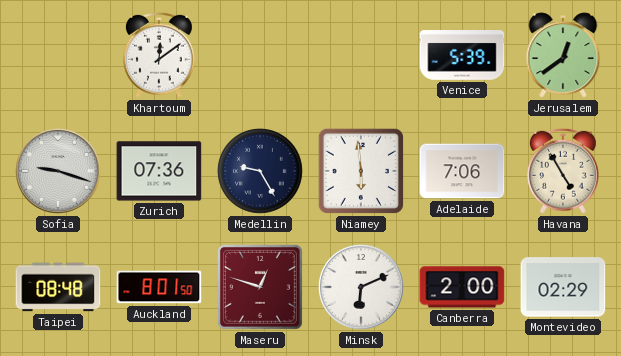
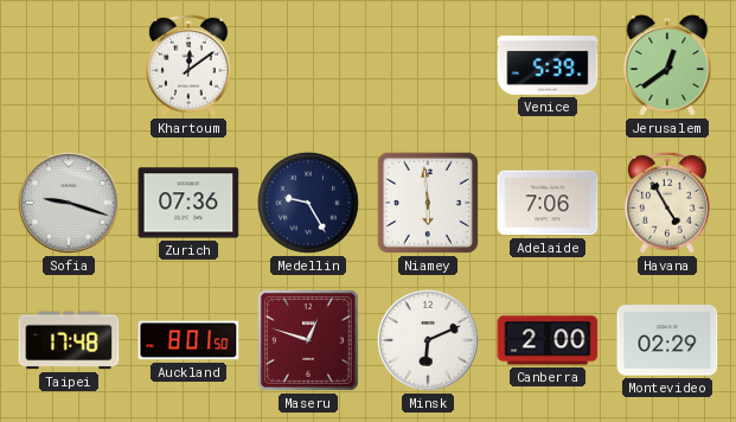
Taipei: 08:48 -> 17:48 (69, 340)
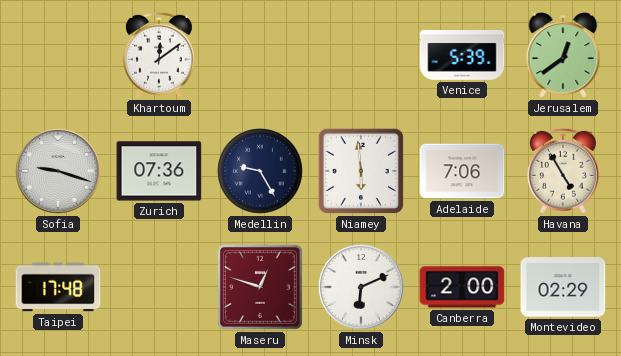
Auckland: 8:01 -> none (188, 340)
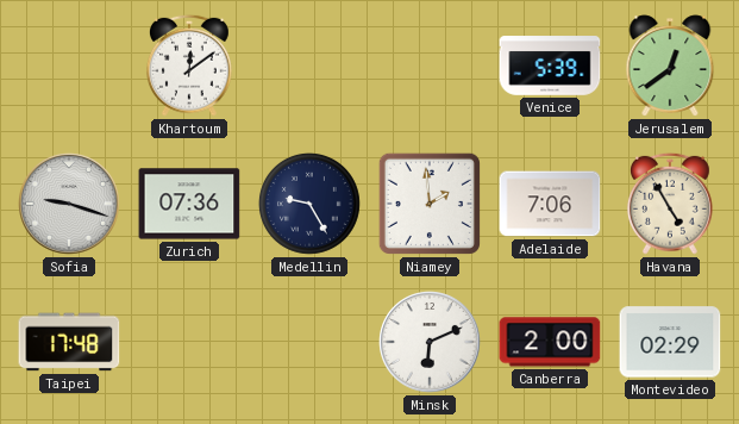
Niamey: 5:59 -> 1:59 (430, 204)
Maseru: 12:48 -> none (260, 287)
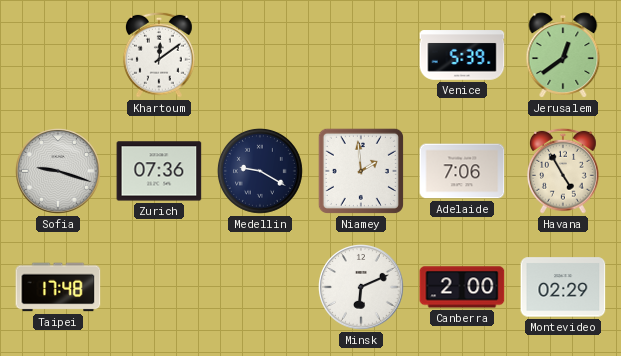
Medellin: 9:25 -> 9:20 (260, 171)
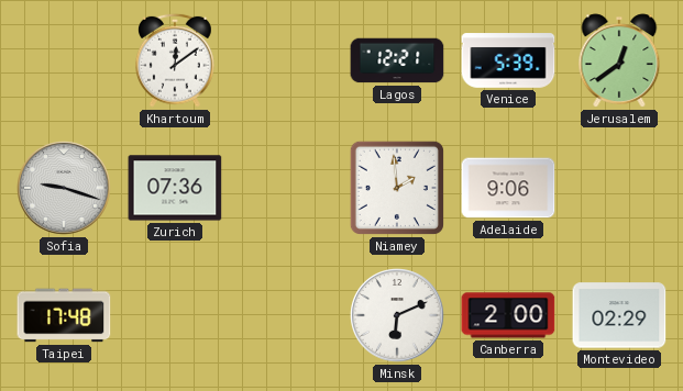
Lagos: none -> 12:21 (397, 60)
Medellin: 9:20 -> none (260, 171)
Adelaide: 7:06 -> 9:06 (508, 188)
Havana: 4:55 -> none (564, 171)
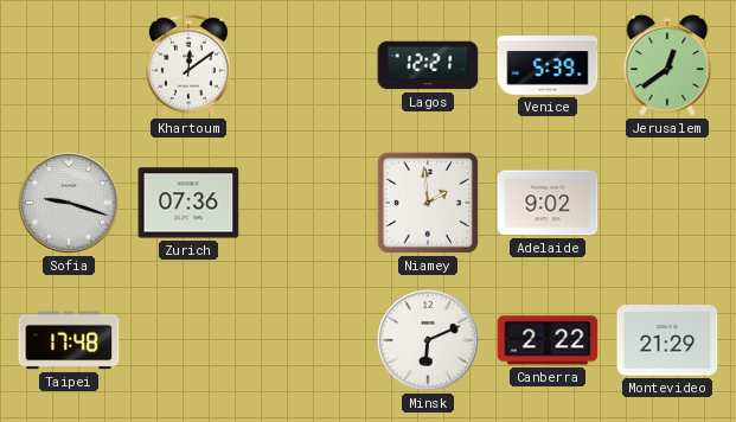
Adelaide: 9:06 -> 9:02 (548, 203)
Canberra: 2:00 -> 2:22 (548, 340)
Montevideo: 02:29 -> 21:29 (667, 340)
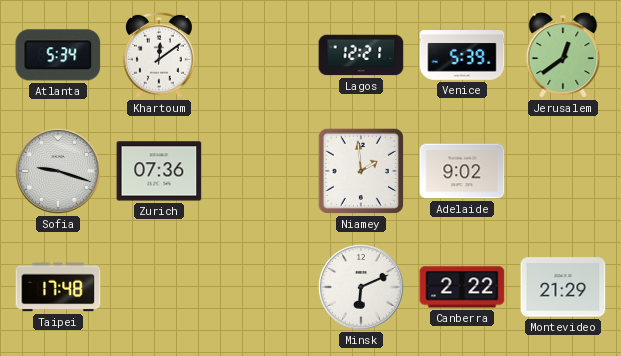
Atlanta: none -> 5:34 (58, 55)
